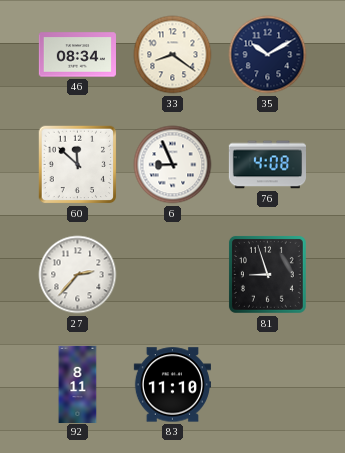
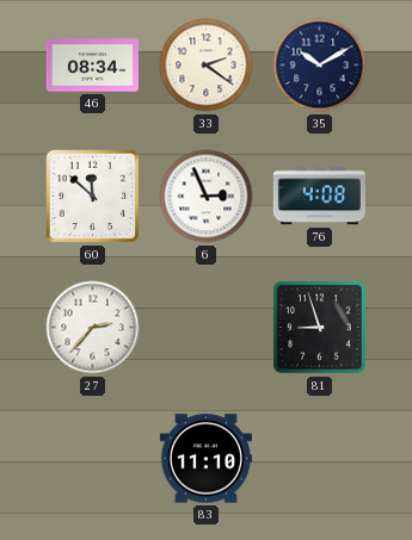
33: 8:21 -> 2:21 (207, 66)
6: 8:56 -> 2:56 (207, 197)
92: 8:11 -> none (78, 384)
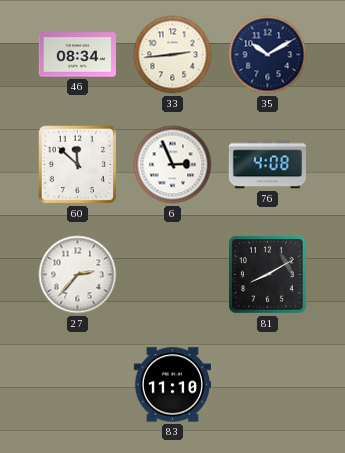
33: 2:21 -> 2:44 (173, 55)
81: 8:57 -> 8:10 (267, 274)
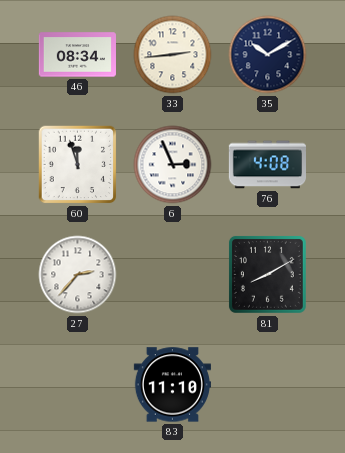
60: 11:52 -> 11:57 (78, 165)
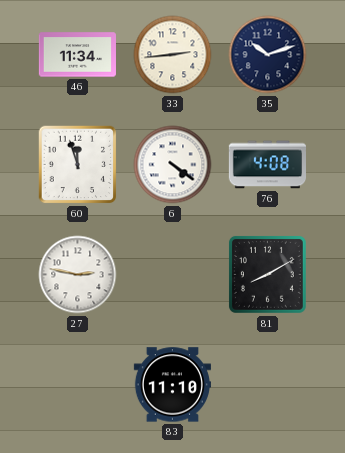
46: 08:34 -> 11:34 (77, 55)
35: 10:10 -> 10:12 (268, 55)
6: 2:56 -> 4:21 (173, 165)
27: 2:37 -> 2:47 (78, 275)
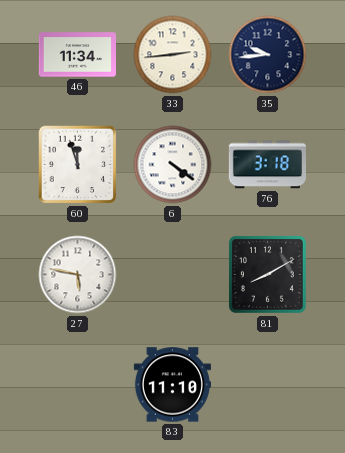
35: 10:12 -> 9:44 (268, 55)
76: 4:08 -> 3:18 (267, 165)
27: 2:47 -> 5:47 (78, 275)
